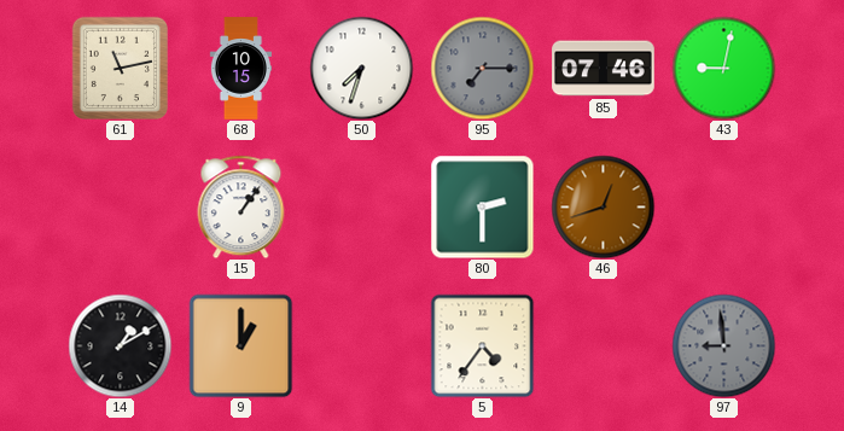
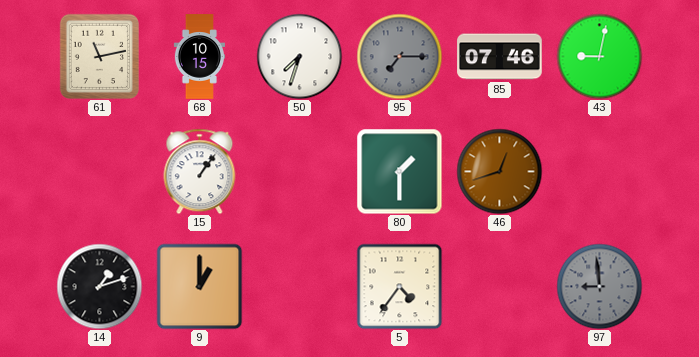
80: 2:30 -> 1:30 (399, 171)
14: 1:10 -> 1:12 (99, 286)
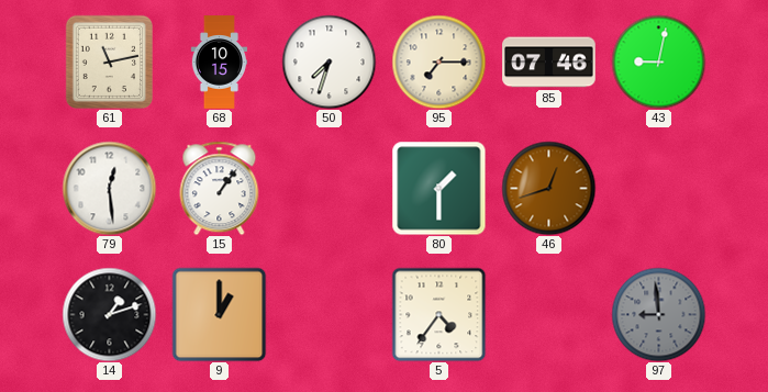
95 dial: grey -> cream (438, 61)
79: none -> 12:29 (109, 188)
